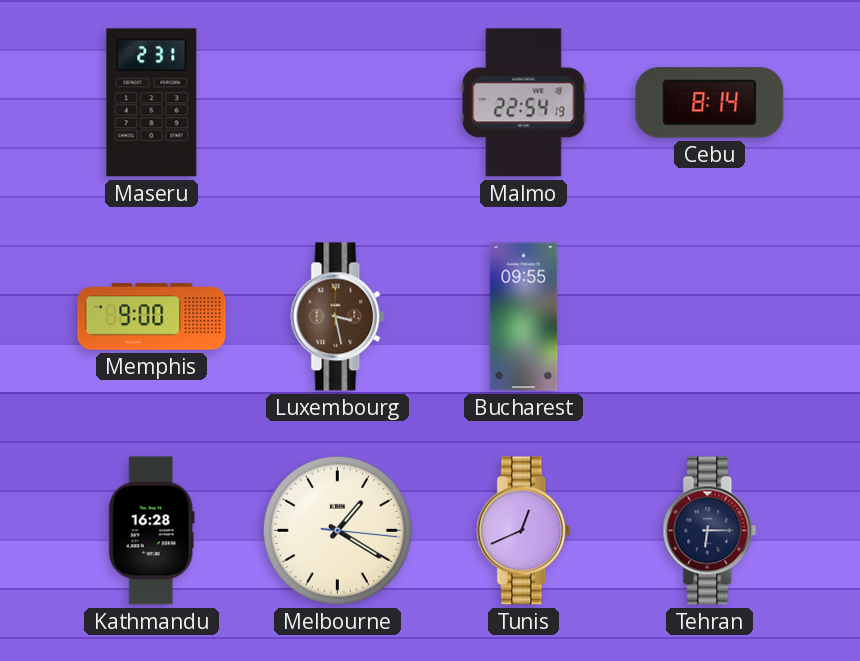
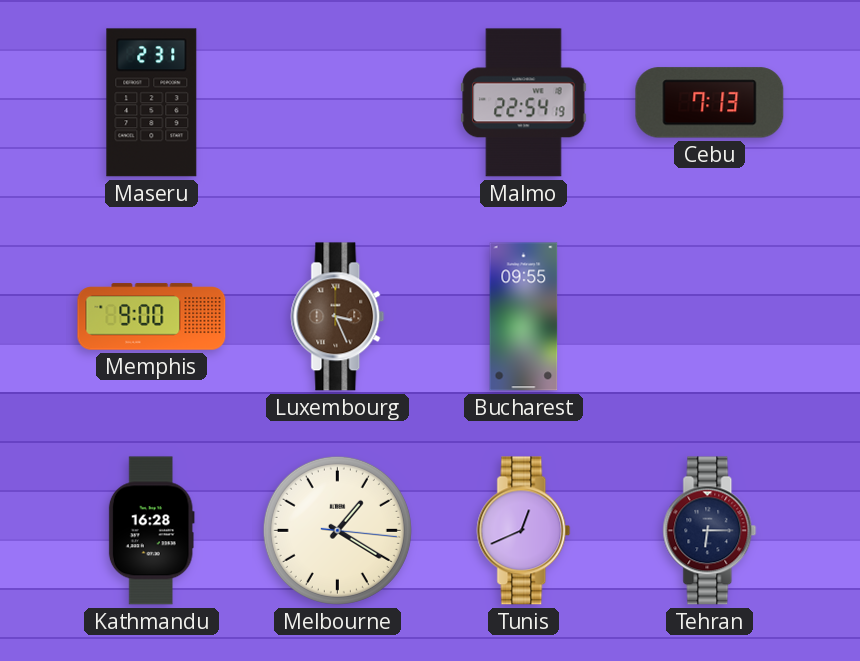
Cebu: 8:14 -> 7:13 (710, 103)
Luxembourg: 3:28 -> 3:26 (338, 317)
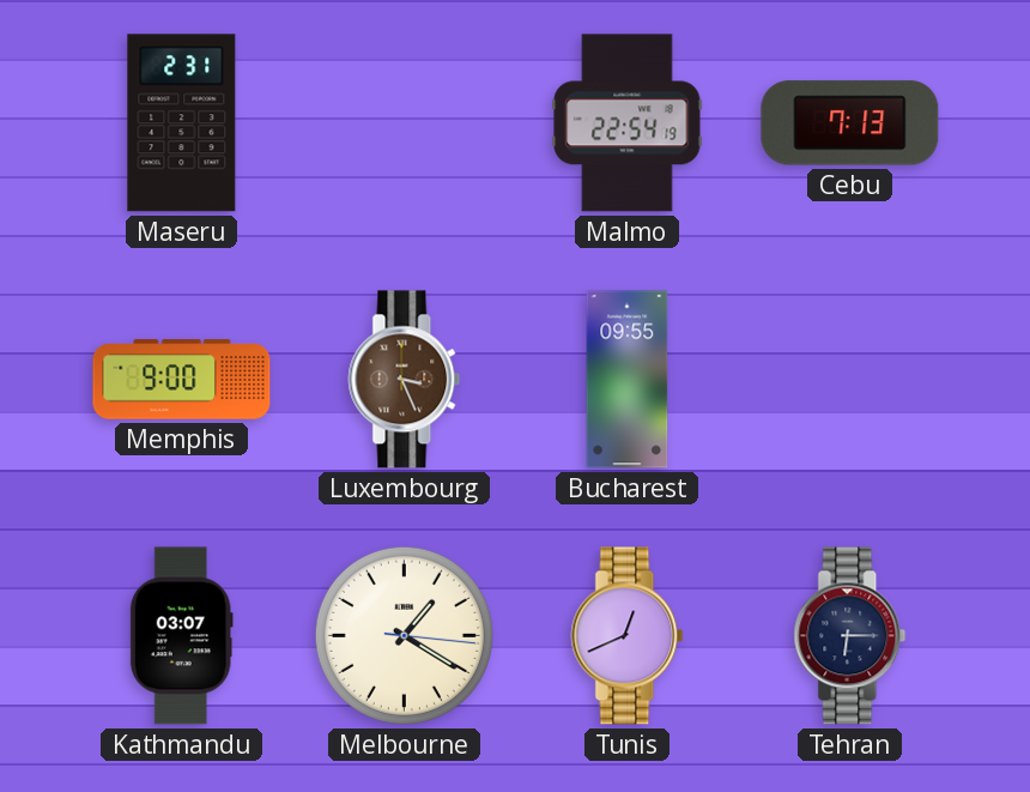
Kathmandu: 16:28 -> 03:07 (181, 636)
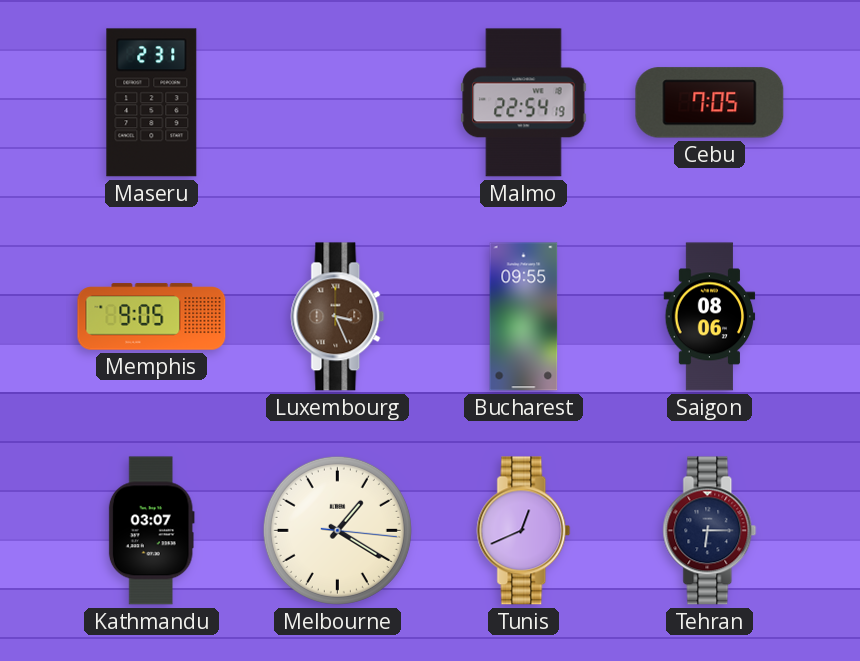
Cebu: 7:13 -> 7:05 (710, 103)
Memphis: 9:00 -> 9:05 (152, 317)
Saigon: none -> 08:06 (710, 317)
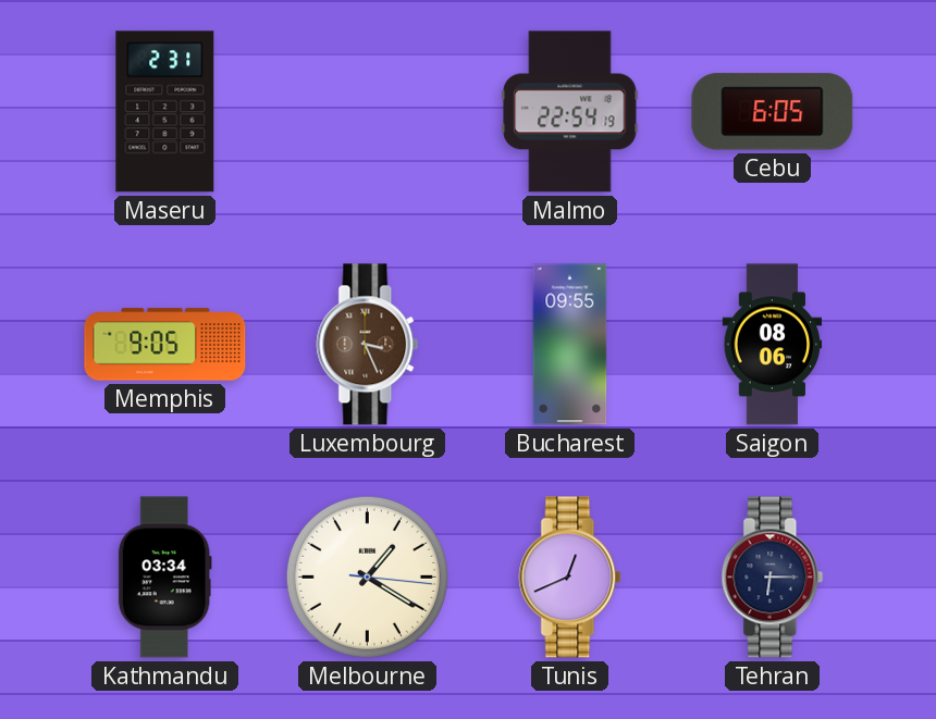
Cebu: 7:05 -> 6:05 (773, 112)
Kathmandu: 03:07 -> 03:34 (164, 578)
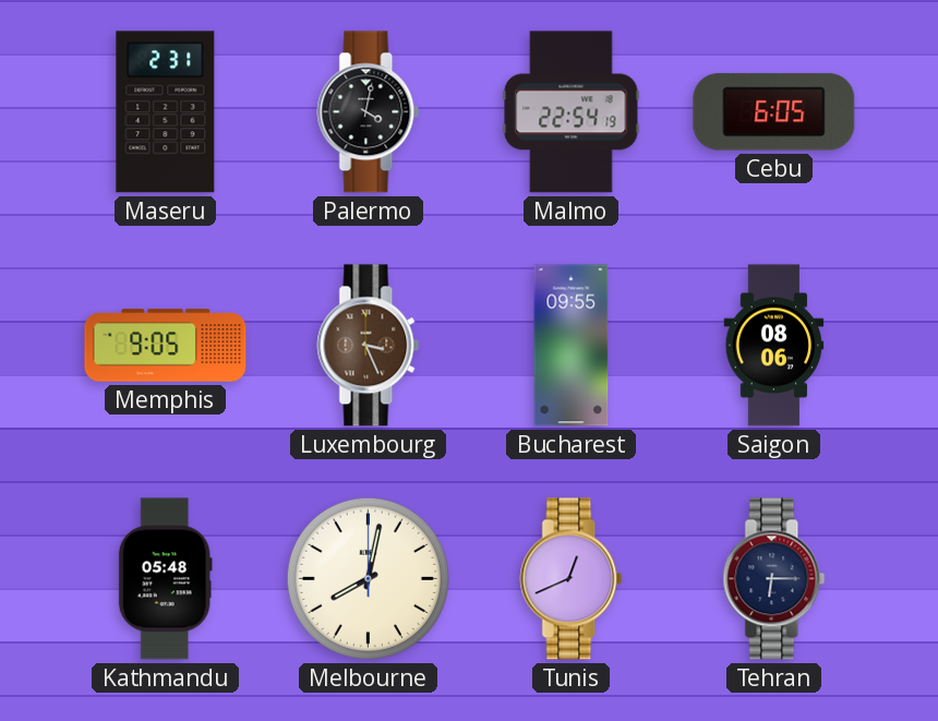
Palermo: none -> 4:02 (369, 112)
Kathmandu: 03:34 -> 05:48 (165, 579)
Melbourne: 1:20 -> 8:02 (368, 578)
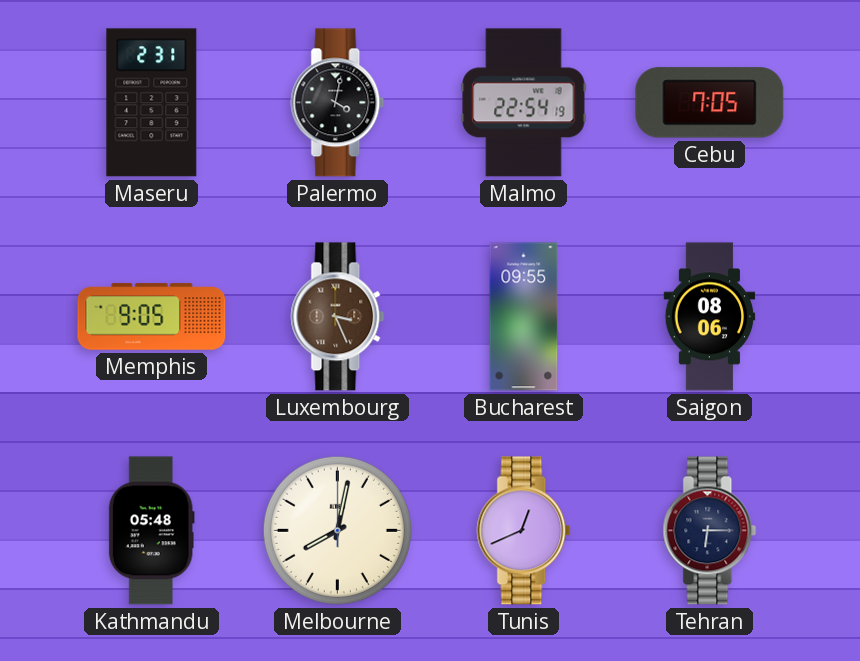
Cebu: 6:05 -> 7:05 (710, 103)
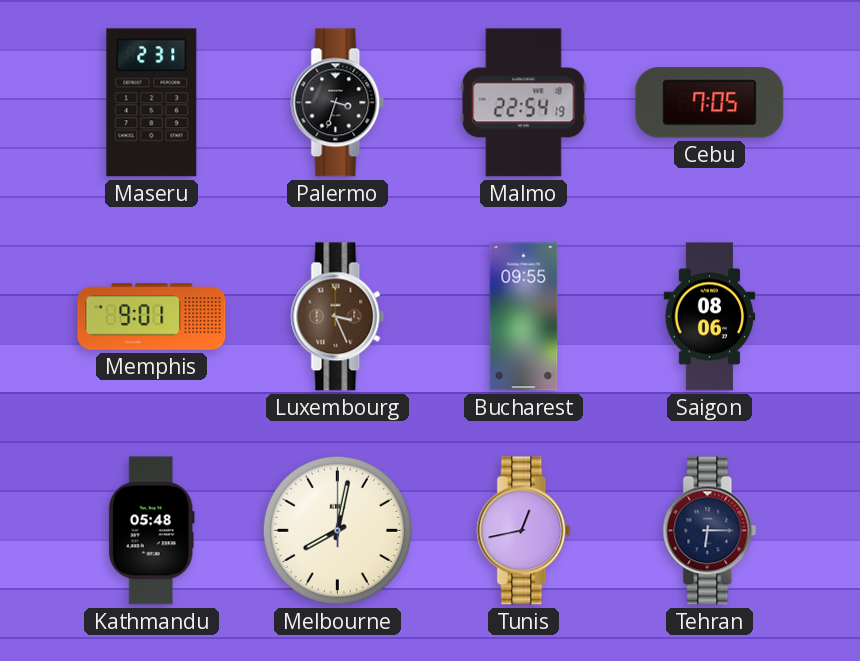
Palermo: 4:02 -> 3:33 (338, 103)
Memphis: 9:05 -> 9:01 (152, 317)
Tunis: 12:41 -> 12:43 (524, 531)
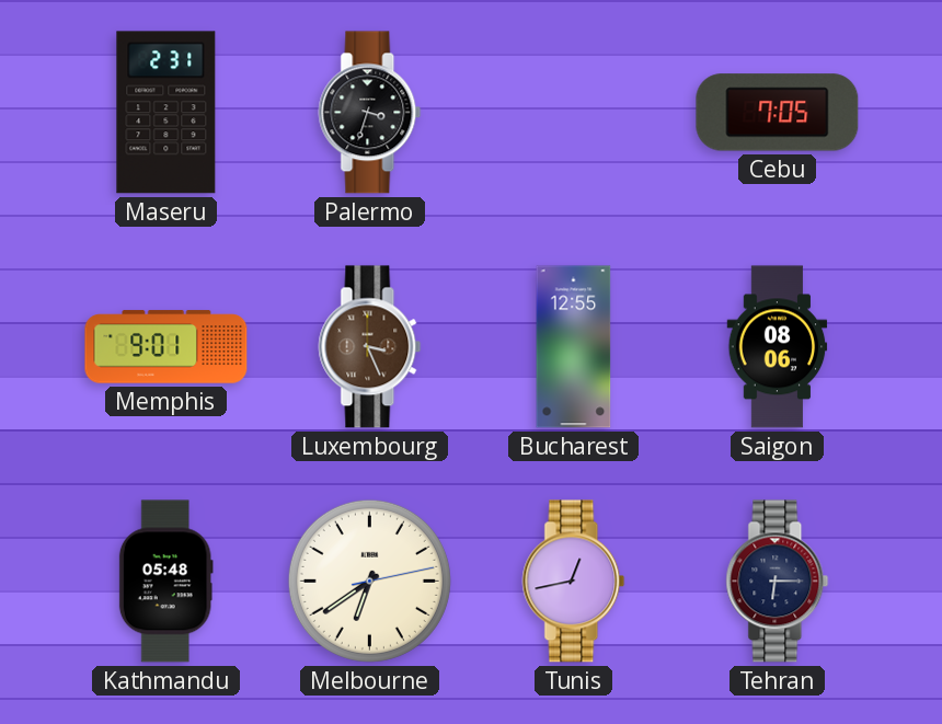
Malmo: 22:54 -> none (524, 103)
Bucharest: 09:55 -> 12:55 (574, 347)
Melbourne: 8:02 -> 6:39 (369, 581)
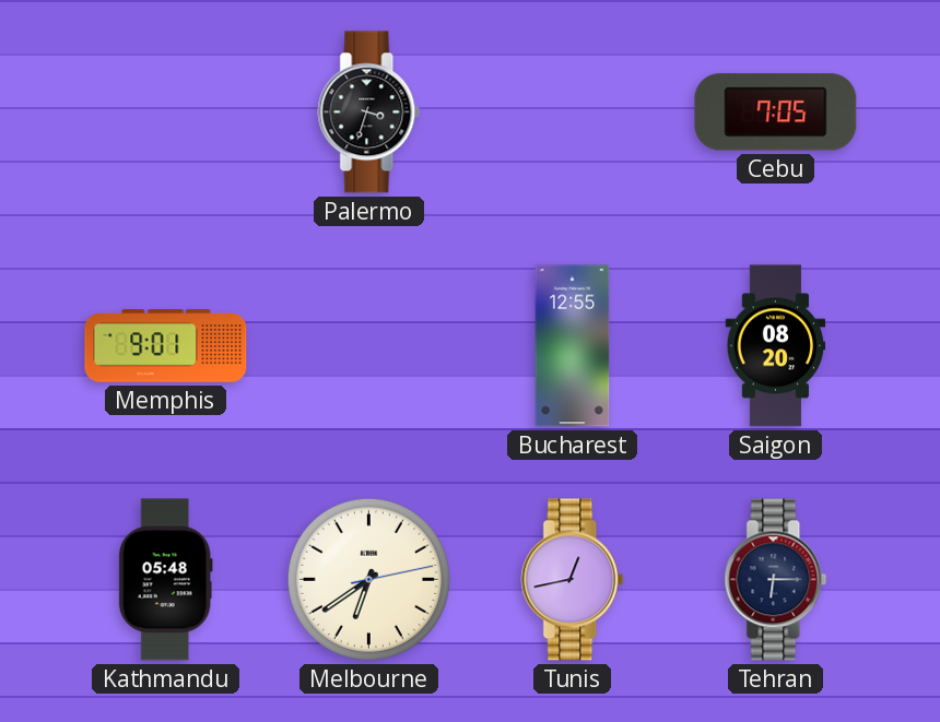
Maseru: 2:31 -> none (166, 113)
Luxembourg: 3:26 -> none (370, 347)
Saigon: 08:06 -> 08:20 (776, 346)
